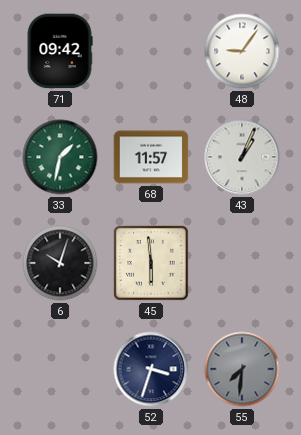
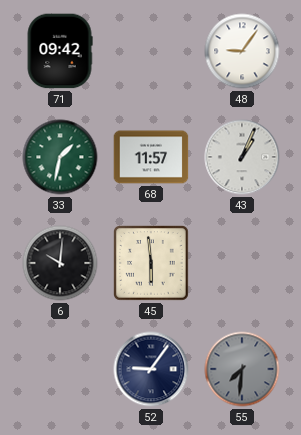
6: 10:03 -> 10:01 (60, 263)
52: 3:33 -> 9:06 (151, 369)
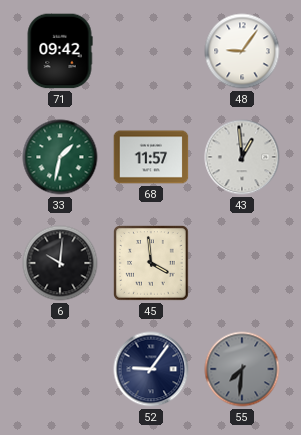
43: 1:04 -> 12:59 (242, 157)
45: 5:59 -> 3:59 (152, 264)
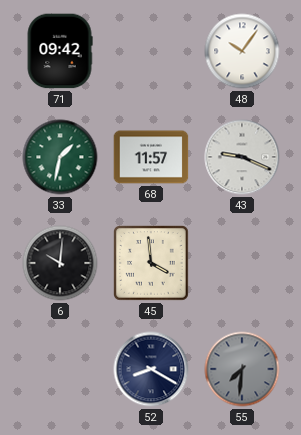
48: 9:06 -> 10:06 (242, 51)
43: 12:59 -> 9:19 (242, 157)
52: 9:06 -> 8:20 (151, 369)
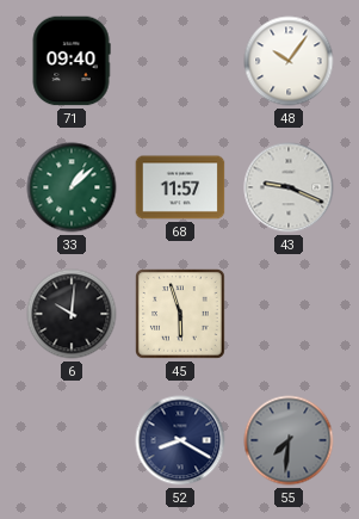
71: 09:42 -> 09:40 (72, 61)
33: 1:32 -> 1:08 (72, 187)
45: 3:59 -> 5:57 (181, 315)
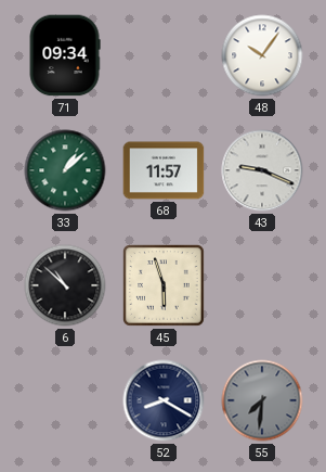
71: 09:40 -> 09:34 (65, 55)
6: 10:01 -> 10:52 (65, 285)
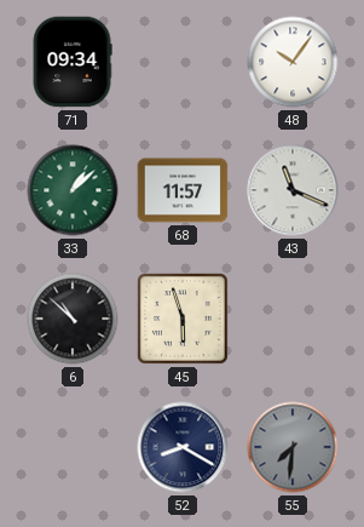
43: 9:19 -> 11:19 (293, 190)
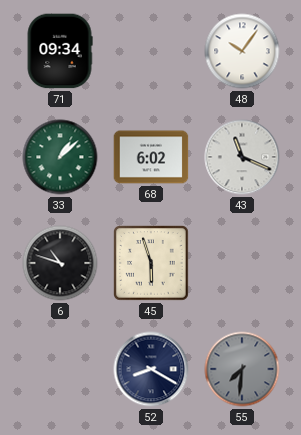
68: 11:57 -> 6:02 (151, 157)
6: 10:52 -> 10:48 (60, 263)
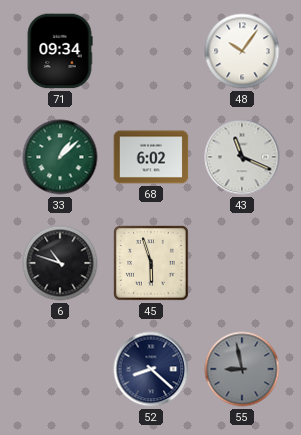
52: 8:20 -> 8:22 (151, 369)
55: 7:31 -> 8:58 (242, 369)
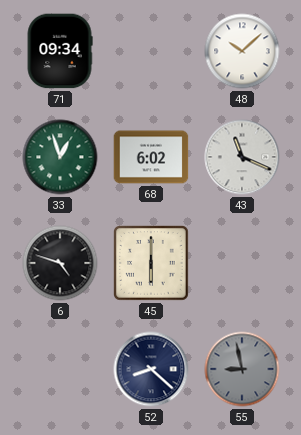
48: 10:06 -> 10:08 (242, 51)
33: 1:08 -> 12:57 (60, 157)
6: 10:48 -> 4:48 (60, 263)
45: 5:57 -> 6:00 (152, 264)
